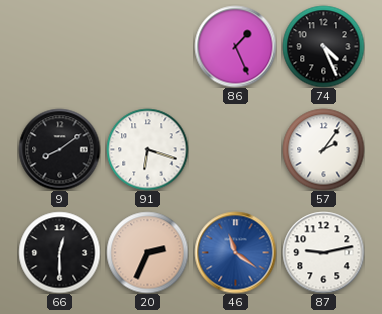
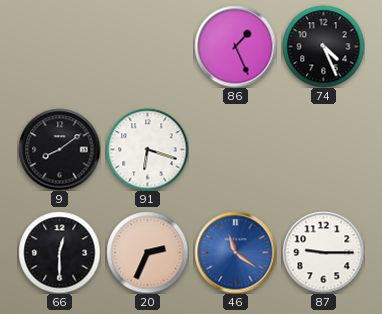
57: 2:06 -> none (323, 149)
87: 9:13 -> 9:15 (323, 252)
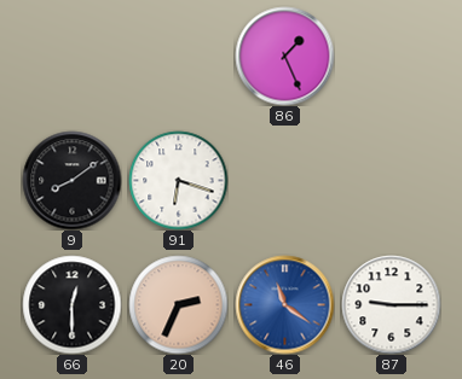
74: 4:26 -> none (323, 46)
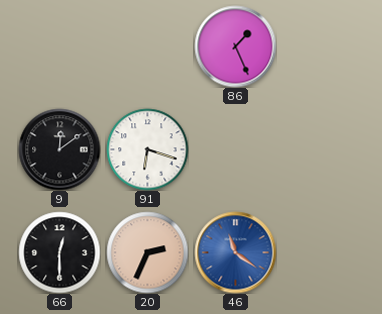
9: 8:09 -> 12:09 (59, 149)
87: 9:15 -> none (391, 304)
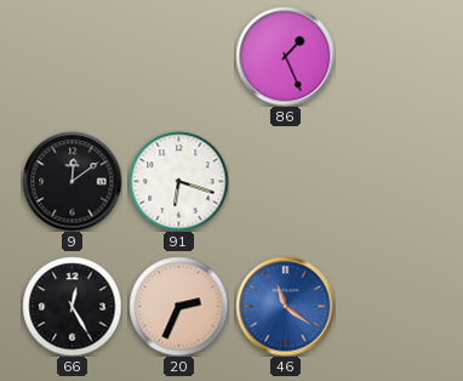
66: 12:30 -> 12:25 (72, 306)
